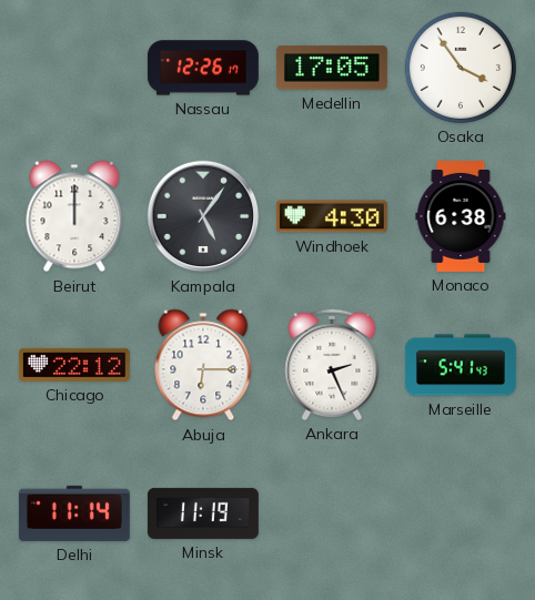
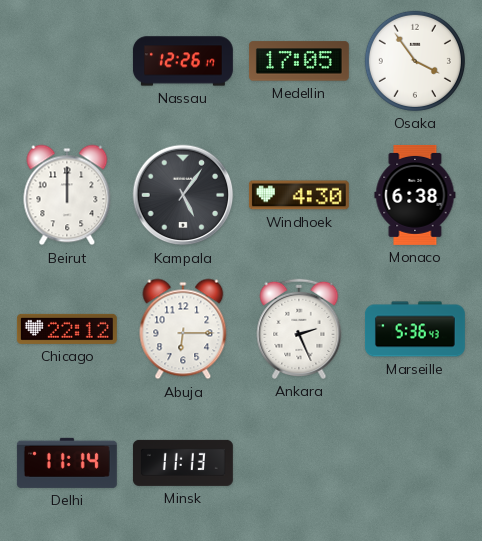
Marseille: 5:41 -> 5:36 (415, 329)
Minsk: 11:19 -> 11:13 (183, 463)
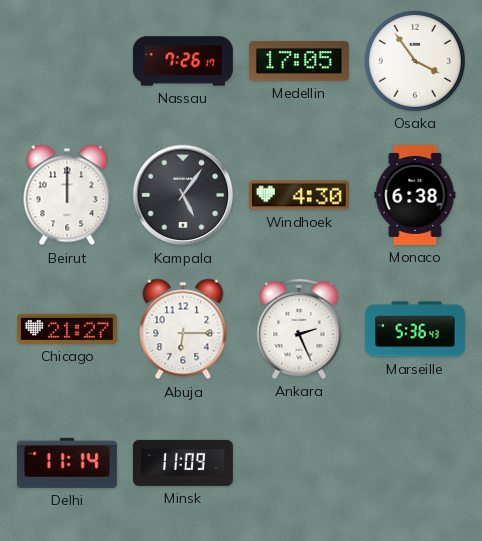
Nassau: 12:26 -> 7:26 (183, 61)
Chicago: 22:12 -> 21:27 (67, 329)
Minsk: 11:13 -> 11:09 (183, 463)
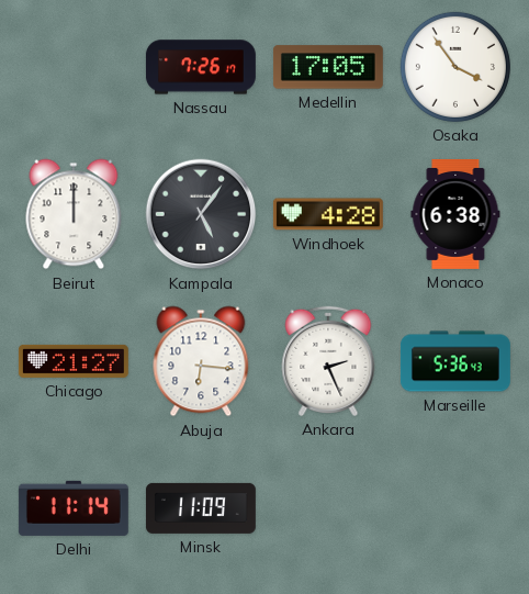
Windhoek: 4:30 -> 4:28 (328, 214)
Abuja: 6:15 -> 6:16 (201, 361)
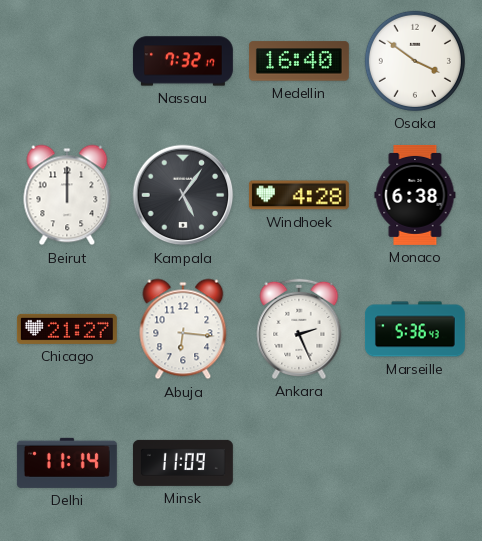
Nassau: 7:26 -> 7:32 (183, 61)
Medellin: 17:05 -> 16:40 (299, 61)
Osaka: 3:54 -> 3:51 (415, 61)
